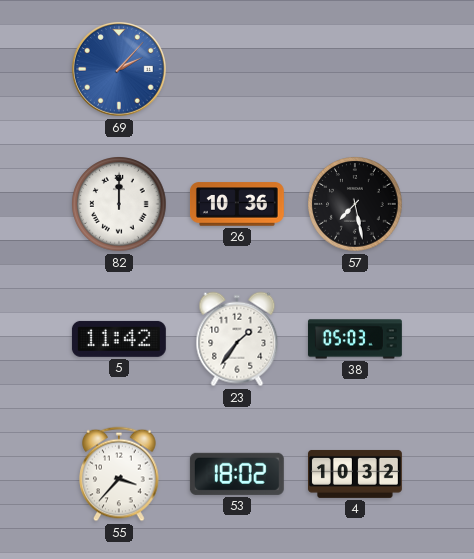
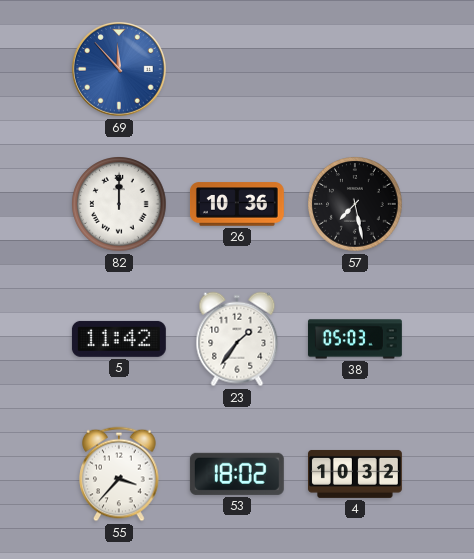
69: 2:07 -> 11:53 (120, 70)
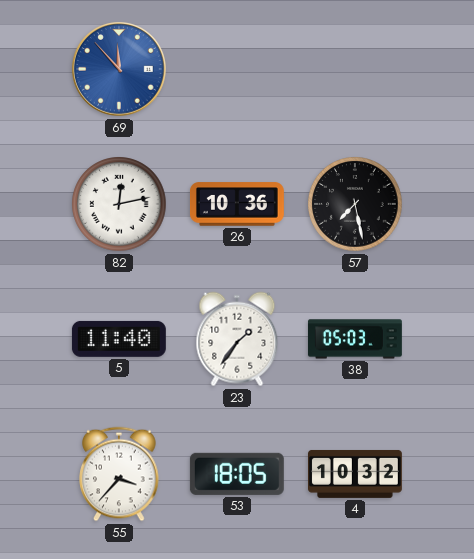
82: 12:00 -> 12:13 (119, 204)
5: 11:42 -> 11:40 (119, 339)
53: 18:02 -> 18:05 (237, 474)
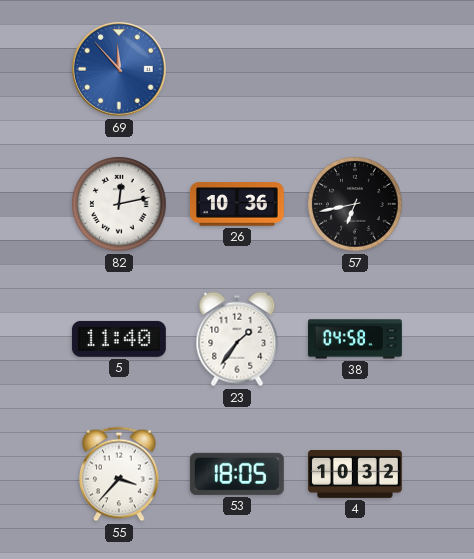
57: 7:28 -> 6:43 (355, 204)
38: 05:03 -> 04:58 (355, 339)
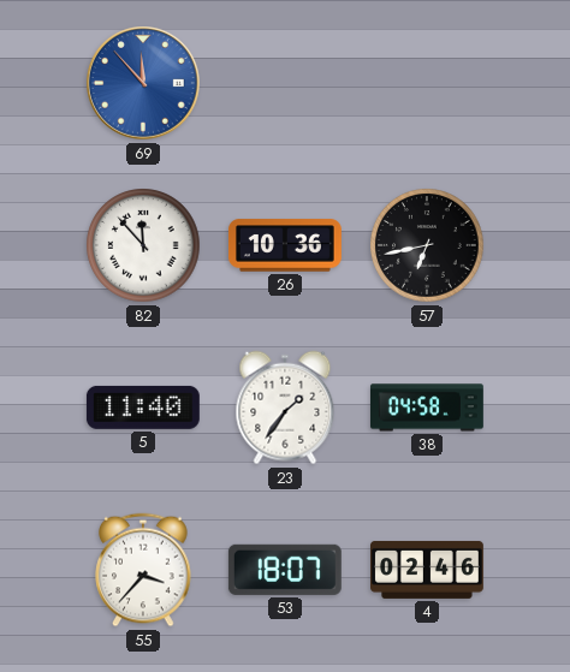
82: 12:13 -> 11:53 (143, 245)
53: 18:05 -> 18:07 (285, 570)
4: 10:32 -> 02:46 (428, 570)
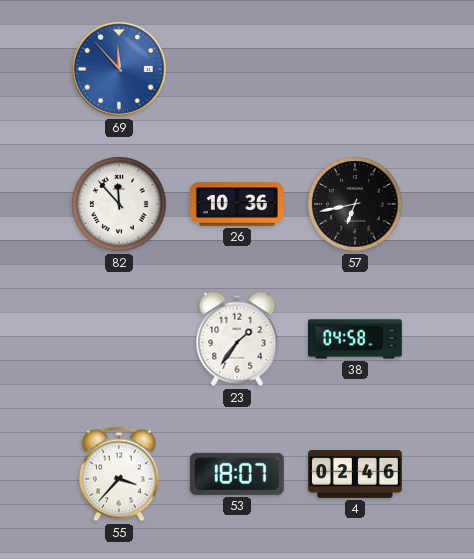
5: 11:40 -> none (143, 408)
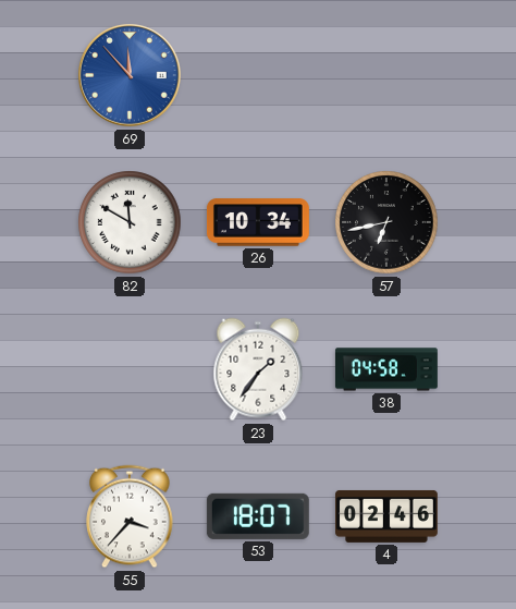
82: 11:53 -> 11:50 (130, 222)
26: 10:36 -> 10:34 (258, 222)
